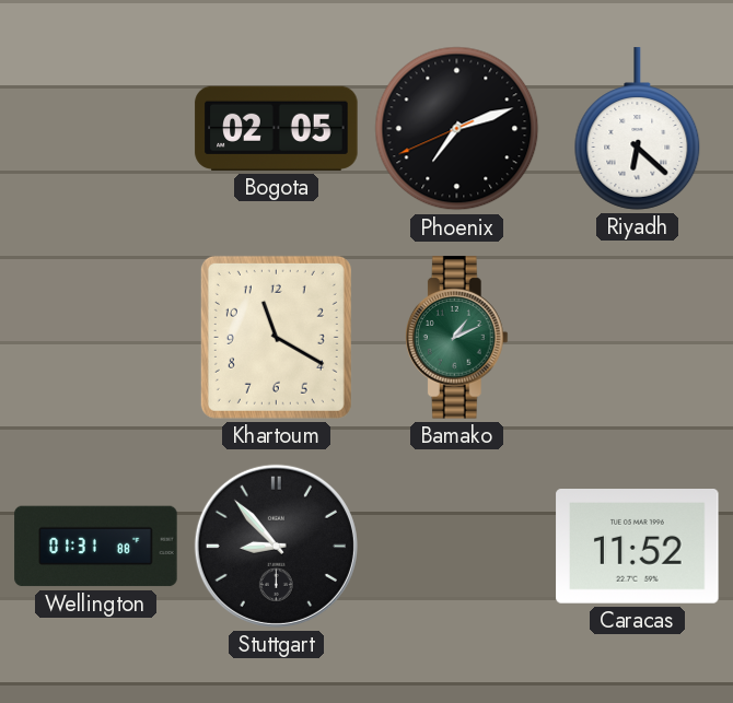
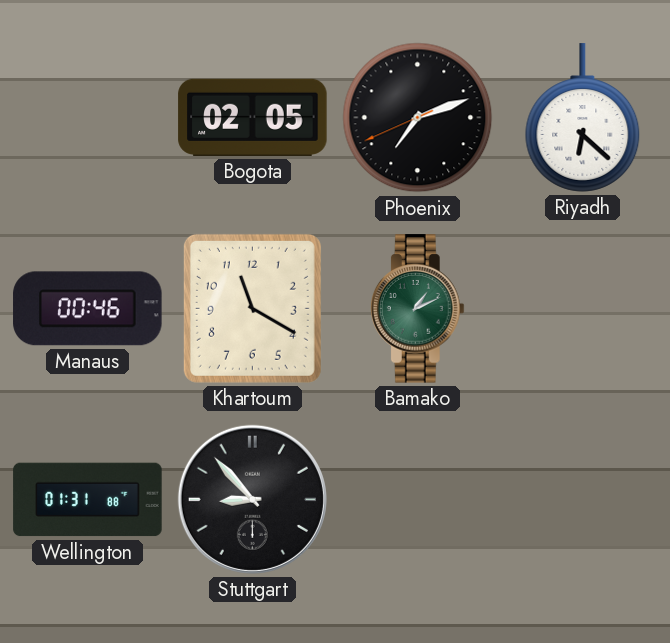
Manaus: none -> 00:46 (88, 309)
Caracas: 11:52 -> none (638, 547)
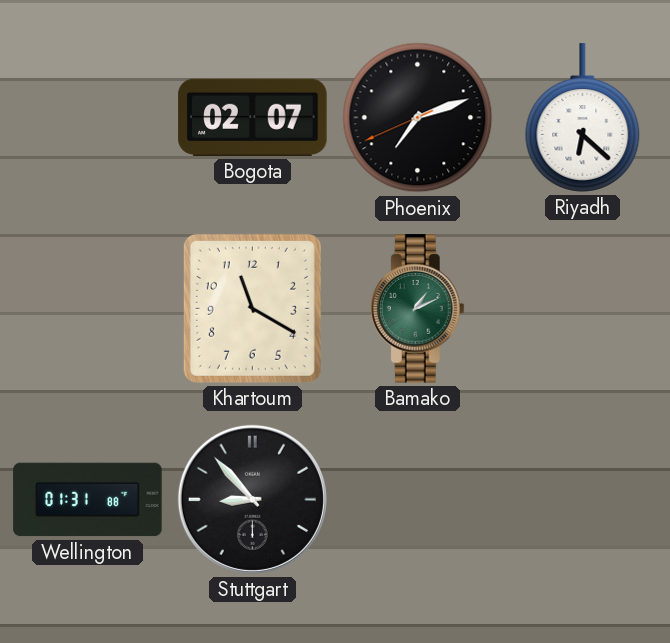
Bogota: 02:05 -> 02:07 (253, 117)
Manaus: 00:46 -> none (88, 309)
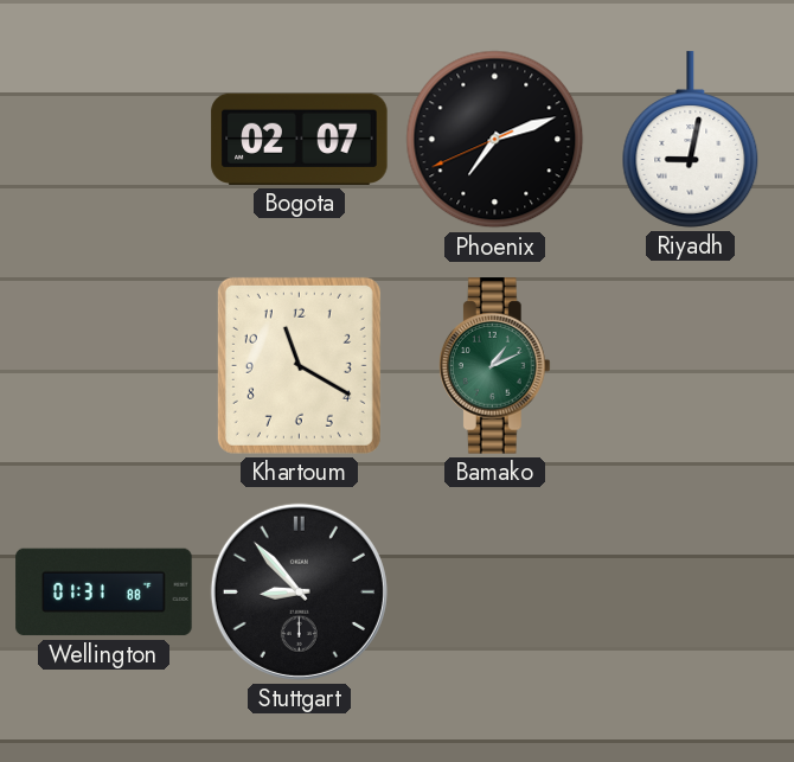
Riyadh: 6:22 -> 9:02 (691, 140)
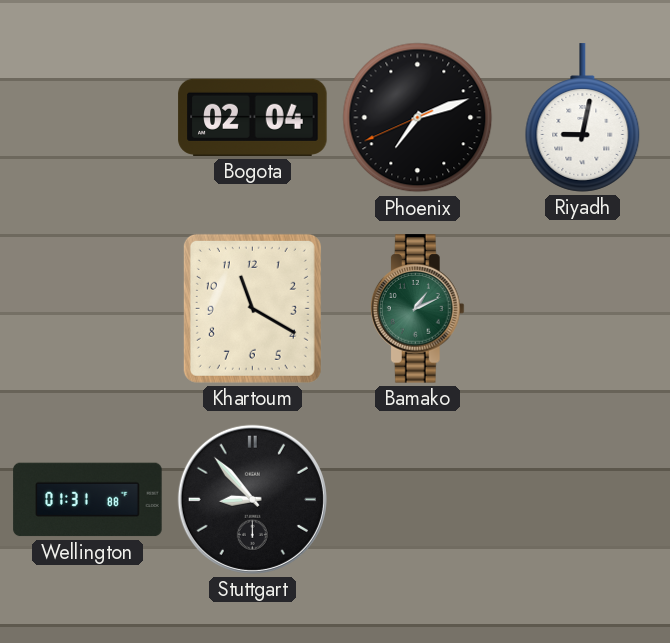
Bogota: 02:07 -> 02:04 (253, 117)
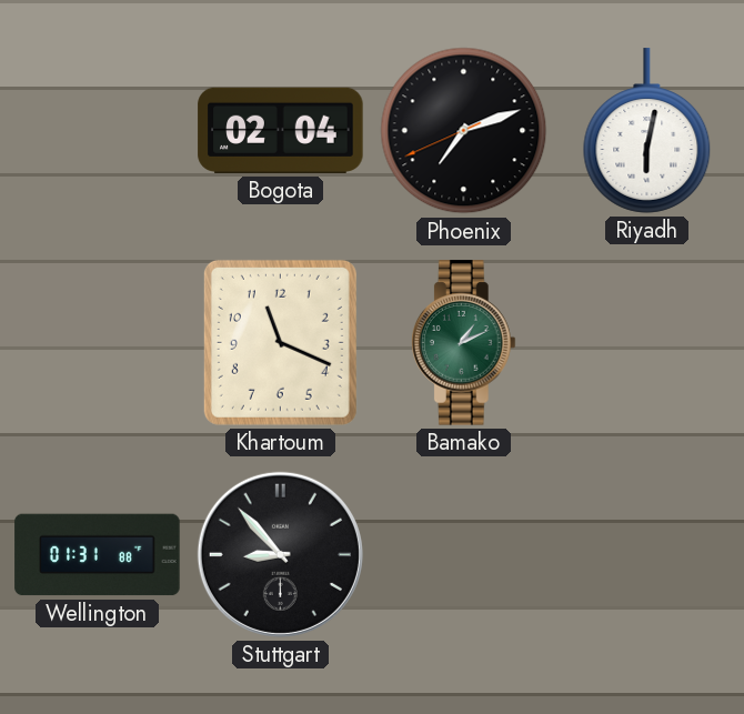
Riyadh: 9:02 -> 6:02 (647, 131)
Khartoum: 11:20 -> 11:19 (280, 342)
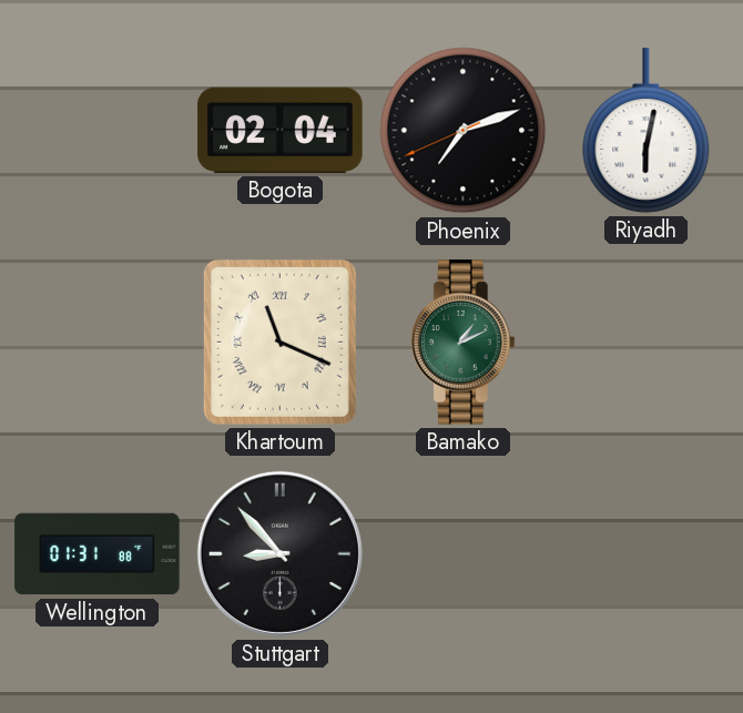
Khartoum numerals: Arabic -> Roman (279, 342)
